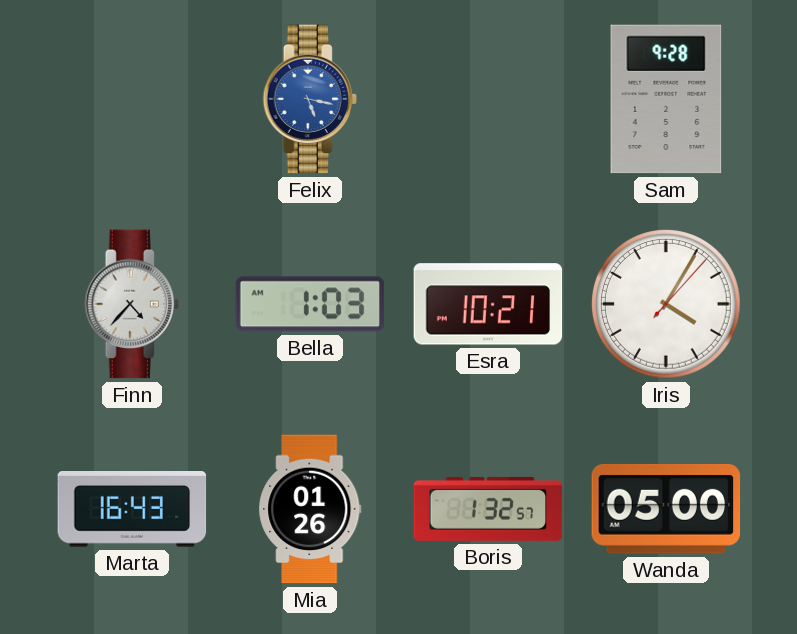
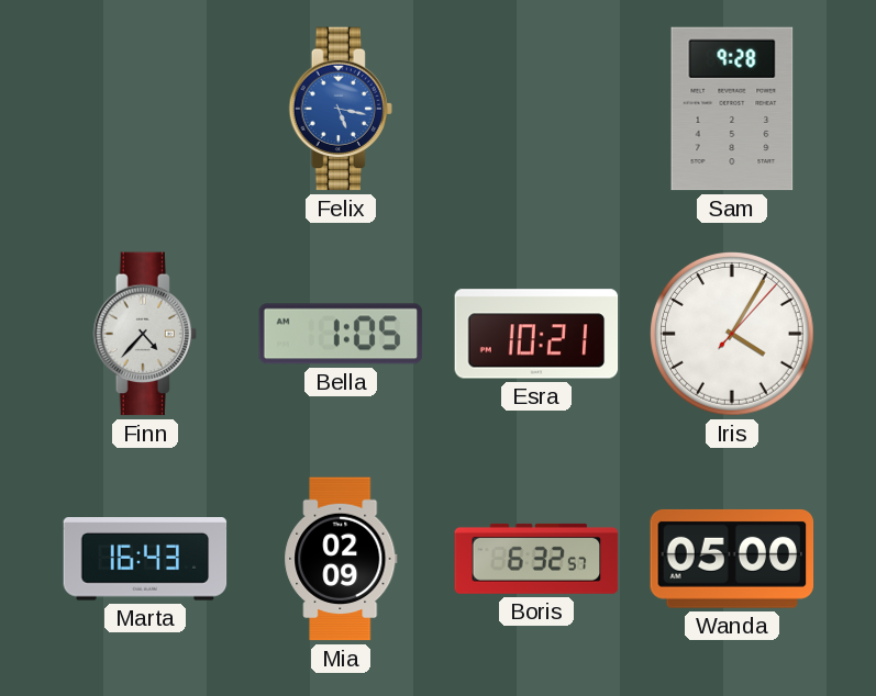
Bella: 1:03 -> 1:05 (341, 334)
Mia: 01:26 -> 02:09 (341, 559)
Boris: 1:32 -> 6:32 (536, 559)
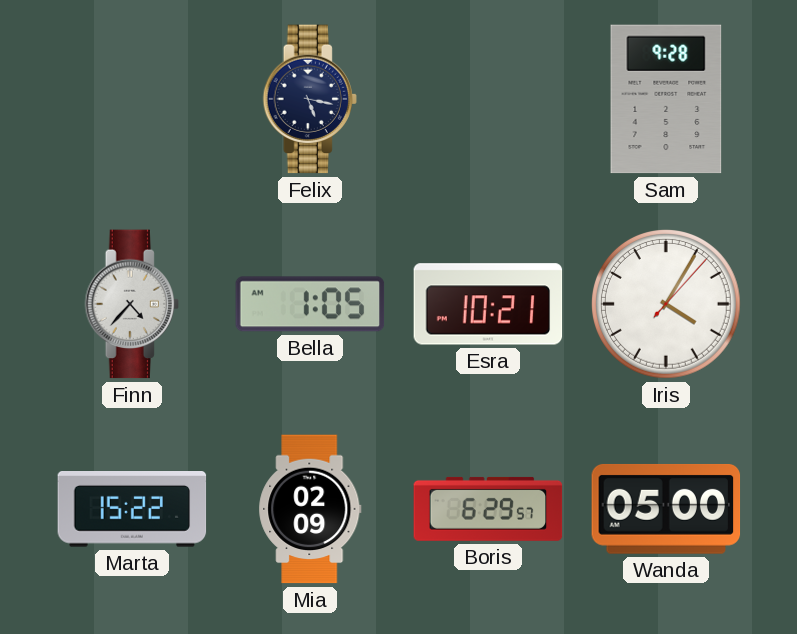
Felix dial: blue -> navy (310, 99)
Marta: 16:43 -> 15:22 (132, 509)
Boris: 6:32 -> 6:29 (488, 509)
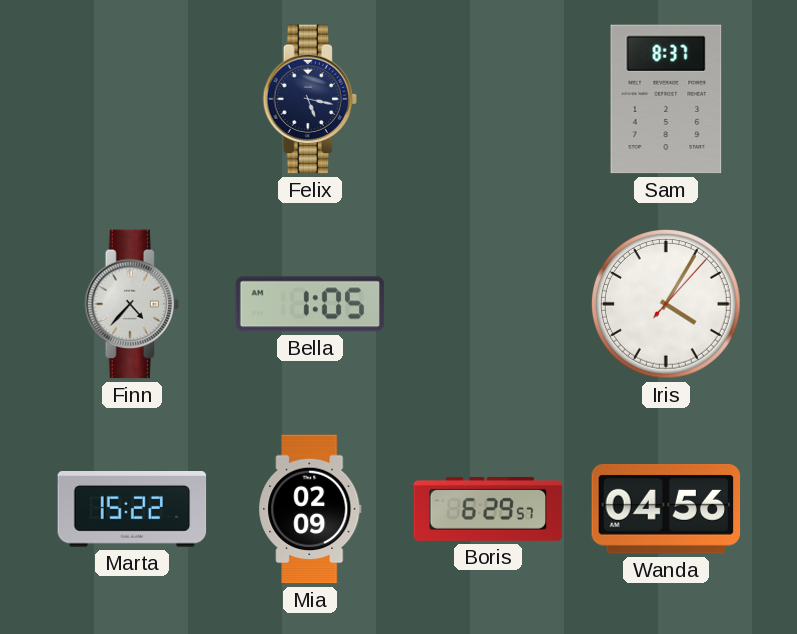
Sam: 9:28 -> 8:37 (666, 99)
Esra: 10:21 -> none (488, 304)
Wanda: 05:00 -> 04:56 (666, 509)
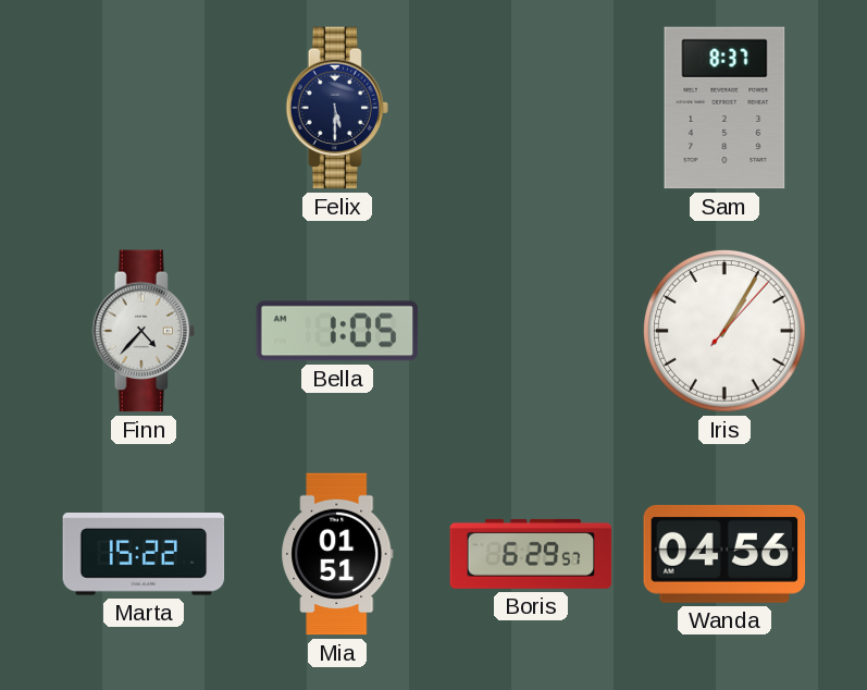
Felix: 5:17 -> 5:30 (337, 108)
Iris: 4:05 -> 1:05 (726, 332)
Mia: 02:09 -> 01:51 (337, 554)
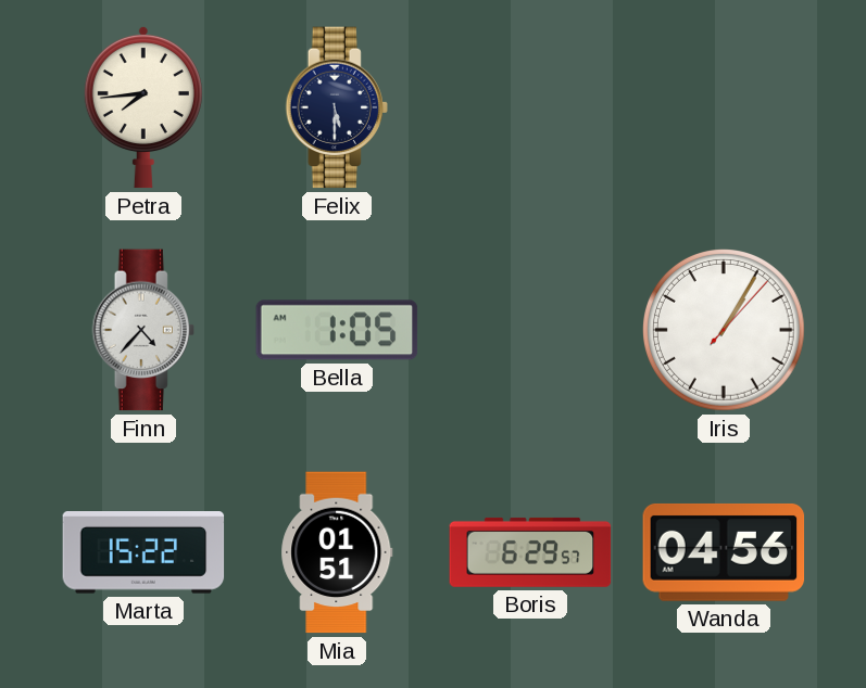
Petra: none -> 7:44 (143, 107)
Sam: 8:37 -> none (724, 108)
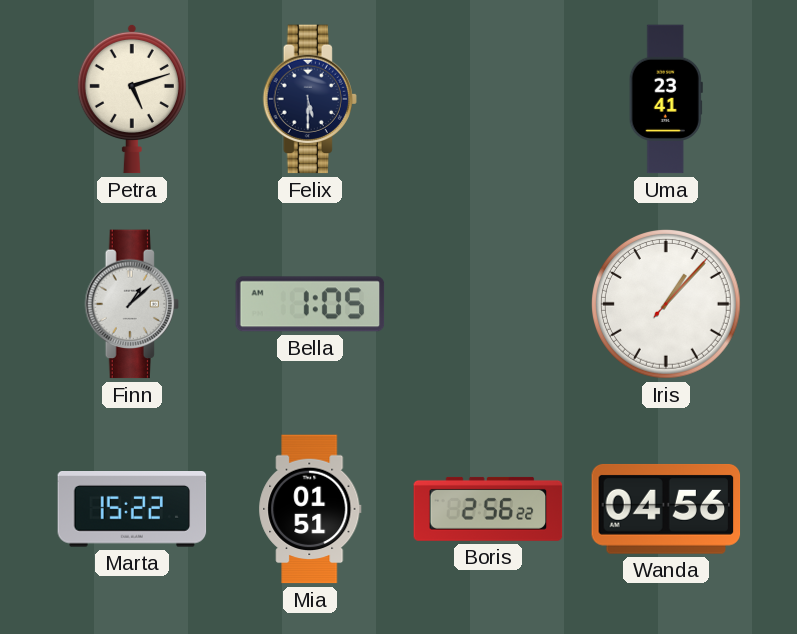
Petra: 7:44 -> 5:12 (132, 99)
Uma: none -> 23:41 (666, 99)
Finn: 4:37 -> 1:08 (132, 304)
Iris: 1:05 -> 1:07 (667, 305)
Boris: 6:29 -> 2:56 (488, 509)
